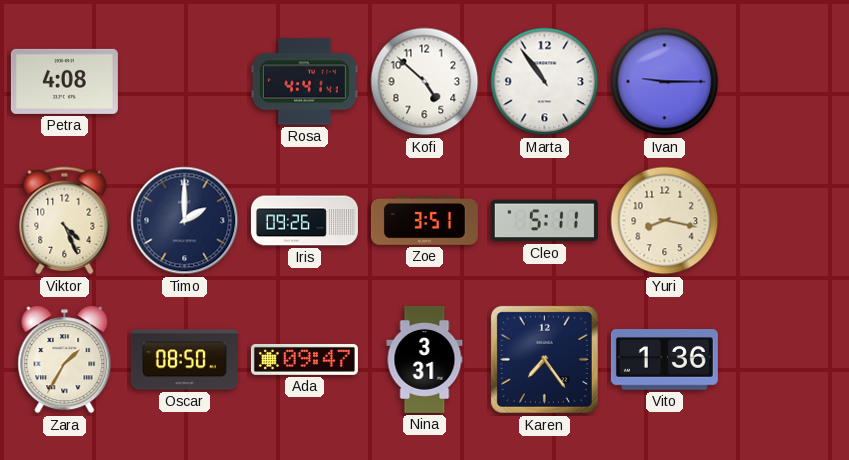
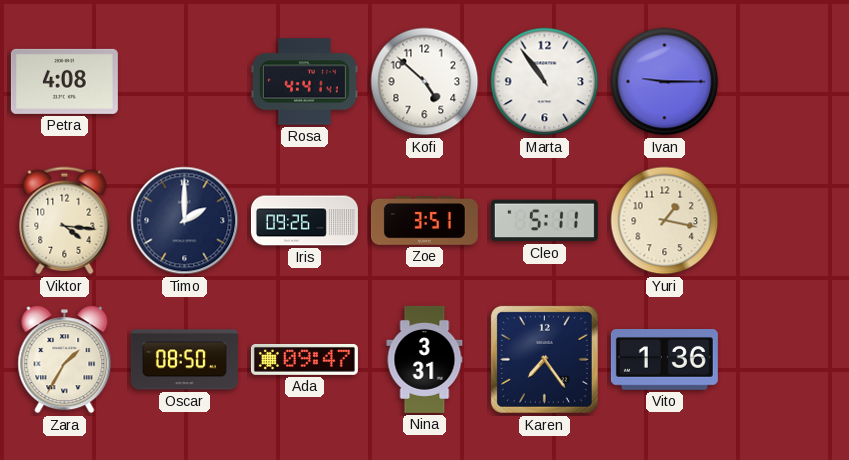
Viktor: 4:26 -> 4:16 (65, 221)
Yuri: 8:17 -> 1:17 (665, 221)
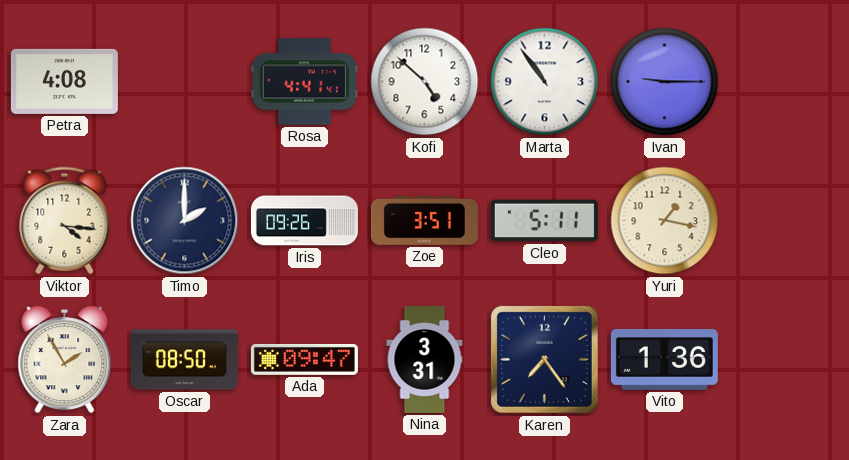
Zara: 1:35 -> 1:55 (65, 360)
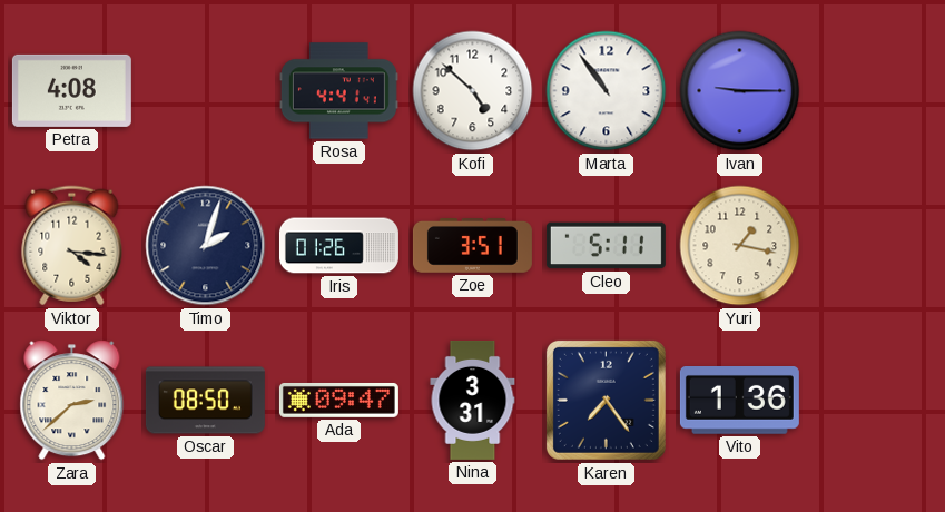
Timo: 2:00 -> 2:03 (206, 246)
Iris: 09:26 -> 01:26 (338, 246)
Zara: 1:55 -> 2:38 (72, 401)
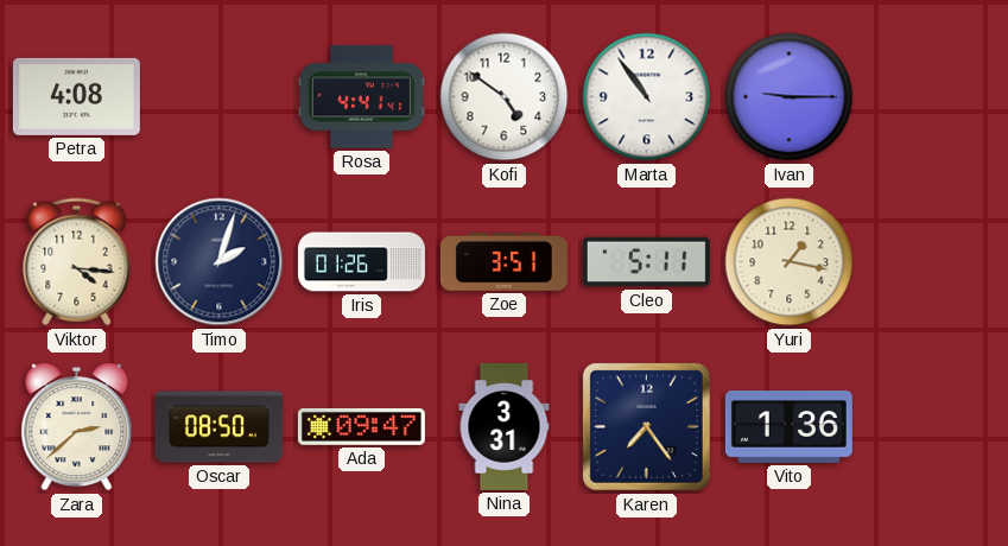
Kofi: 4:52 -> 4:51 (505, 97)
